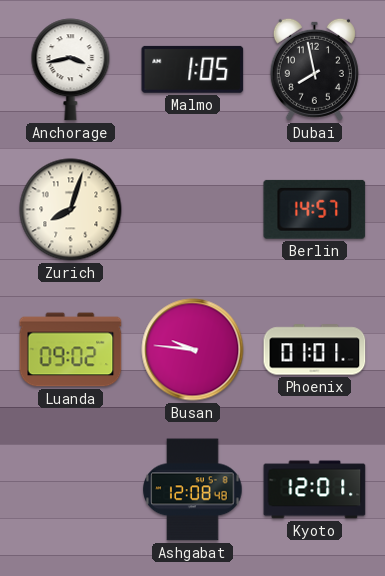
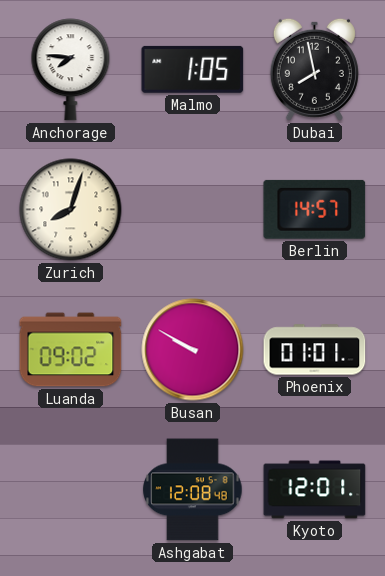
Anchorage: 3:43 -> 7:46 (71, 70)
Busan: 9:46 -> 9:50 (193, 350)
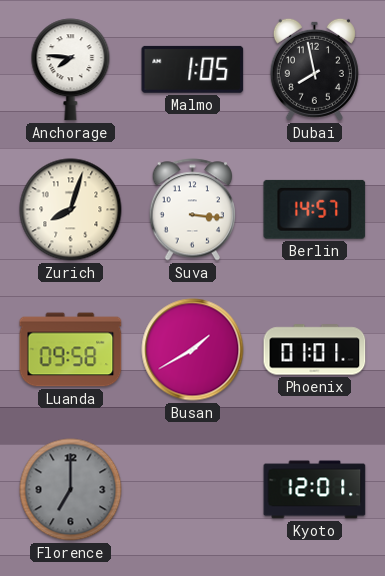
Suva: none -> 3:16 (193, 210)
Luanda: 09:02 -> 09:58 (71, 350)
Busan: 9:50 -> 1:40 (193, 350)
Florence: none -> 7:00 (71, 490)
Ashgabat: 12:08 -> none (193, 490)
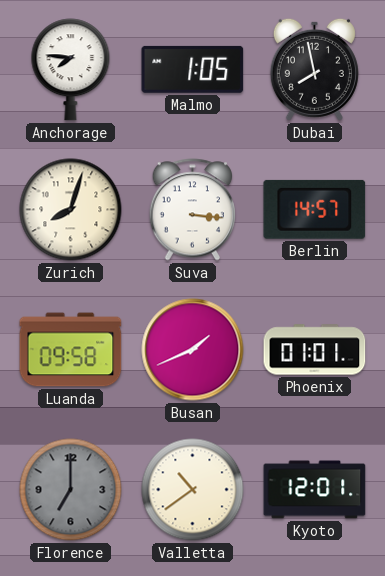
Busan: 1:40 -> 1:41 (193, 350)
Valletta: none -> 10:39 (193, 490)
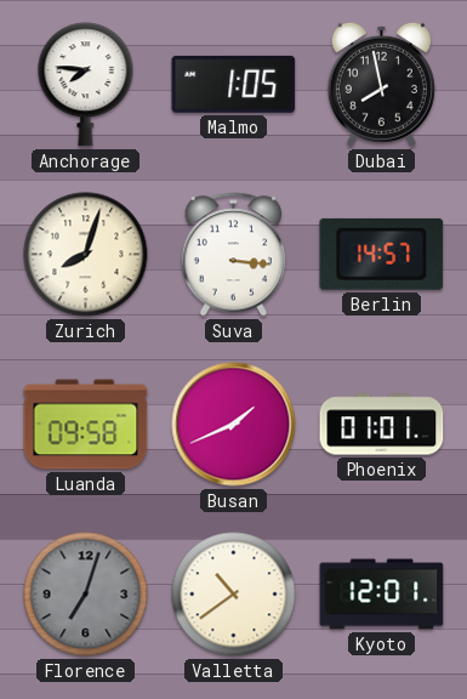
Florence: 7:00 -> 7:03 (86, 595)
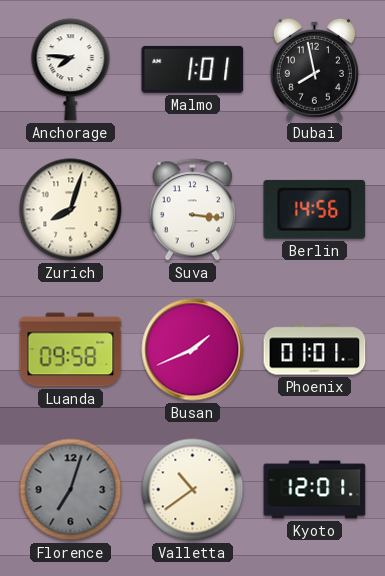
Malmo: 1:05 -> 1:01 (193, 69)
Berlin: 14:57 -> 14:56 (315, 209)
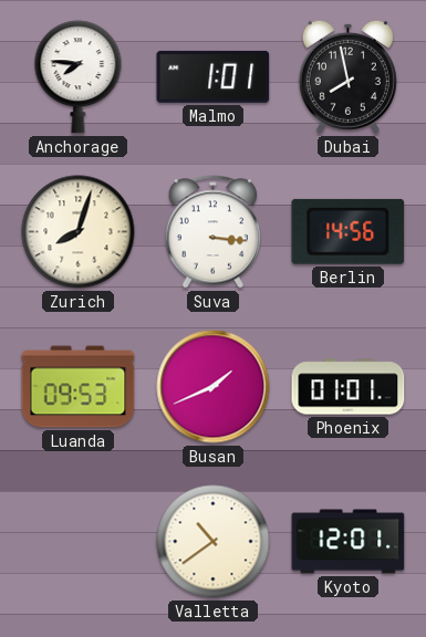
Luanda: 09:58 -> 09:53 (79, 387)
Florence: 7:03 -> none (71, 490)
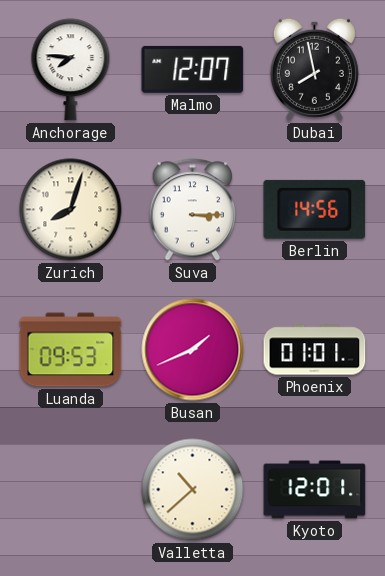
Malmo: 1:01 -> 12:07 (193, 69)
Suva: 3:16 -> 3:15 (193, 210)
Valletta: 10:39 -> 10:38 (193, 490)
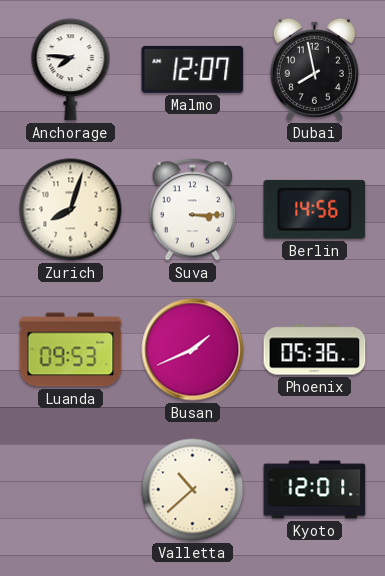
Phoenix: 01:01 -> 05:36 (315, 350)
